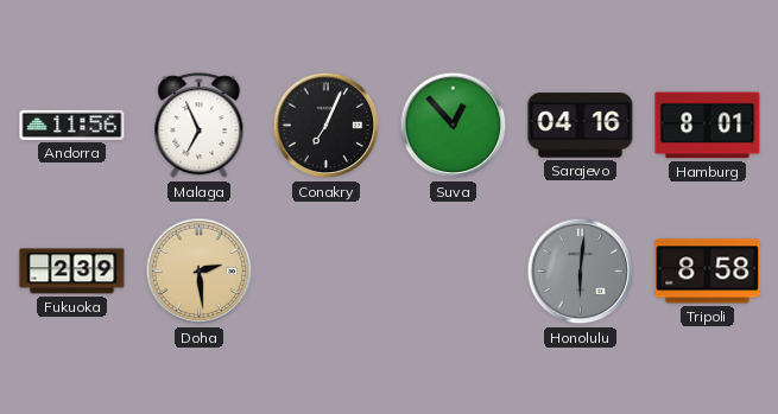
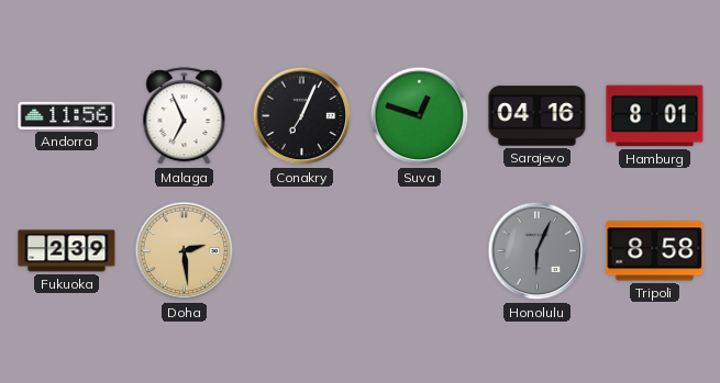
Suva: 12:53 -> 12:48 (420, 116)
Honolulu: 6:01 -> 6:04 (538, 251)
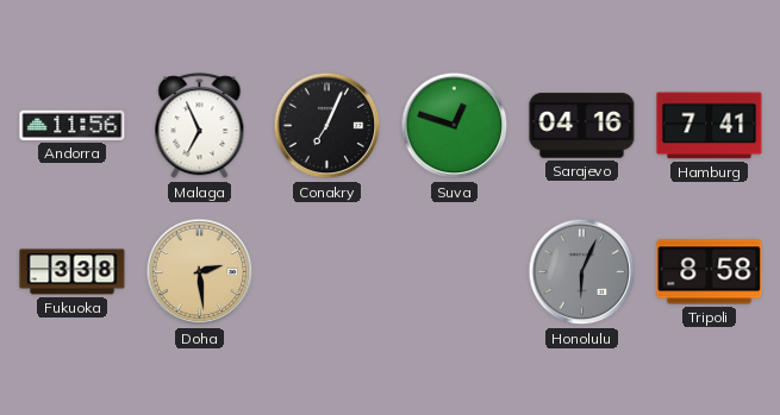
Hamburg: 8:01 -> 7:41 (710, 126)
Fukuoka: 2:39 -> 3:38 (73, 272)
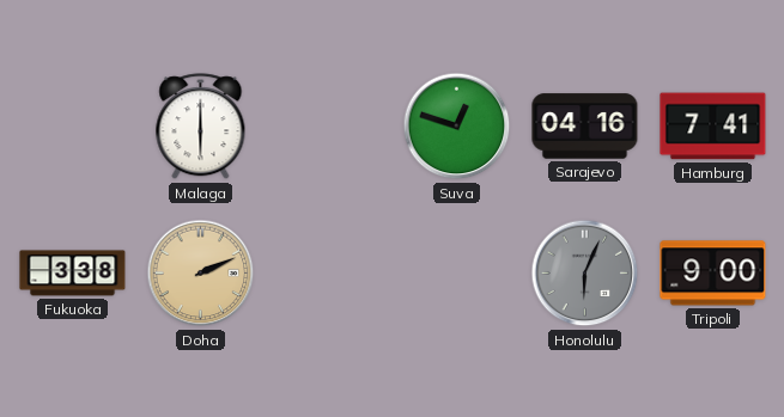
Andorra: 11:56 -> none (73, 125)
Malaga: 6:56 -> 6:00 (201, 127)
Conakry: 7:04 -> none (327, 126)
Doha: 2:29 -> 2:11 (201, 274)
Tripoli: 8:58 -> 9:00 (713, 274)
